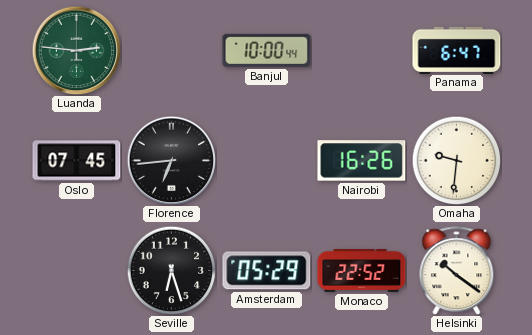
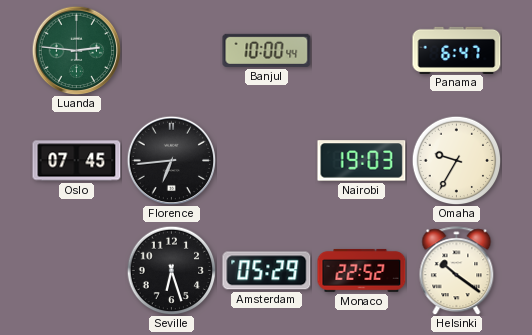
Nairobi: 16:26 -> 19:03 (362, 161)
Omaha: 9:31 -> 9:35 (456, 160)
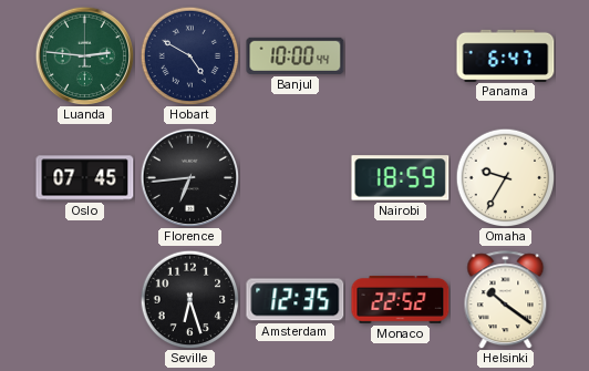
Hobart: none -> 4:50 (189, 55)
Nairobi: 19:03 -> 18:59 (401, 178)
Amsterdam: 05:29 -> 12:35 (296, 300)
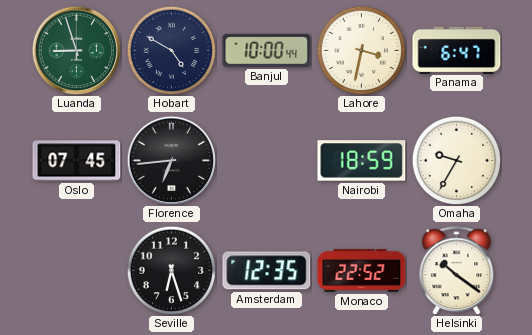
Luanda: 2:46 -> 8:57 (76, 50)
Lahore: none -> 3:32 (361, 50)
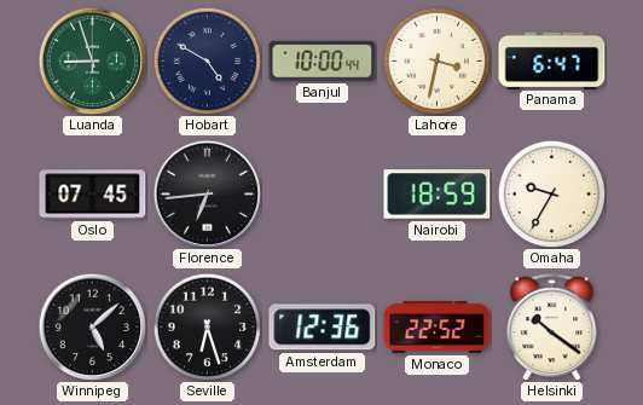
Winnipeg: none -> 5:08 (92, 326)
Amsterdam: 12:35 -> 12:36 (323, 328)
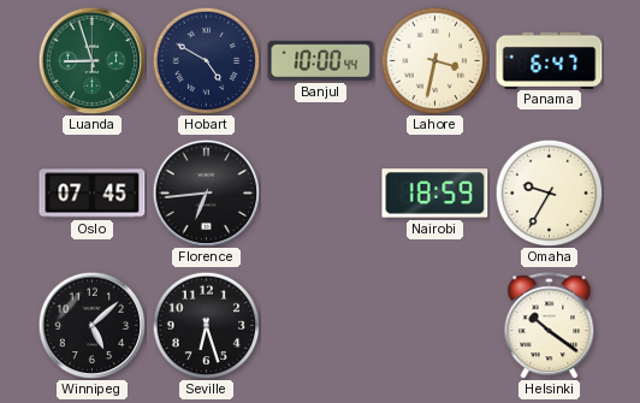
Amsterdam: 12:36 -> none (323, 328)
Monaco: 22:52 -> none (438, 326)
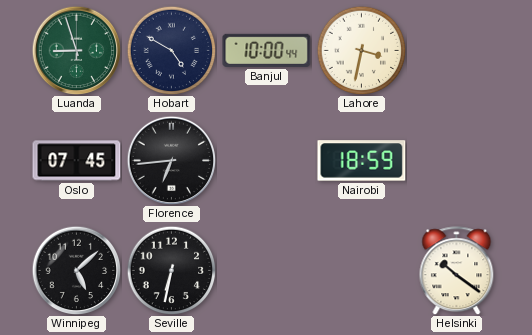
Panama: 6:47 -> none (550, 60)
Omaha: 9:35 -> none (549, 192)
Seville: 6:27 -> 6:32 (171, 270)
